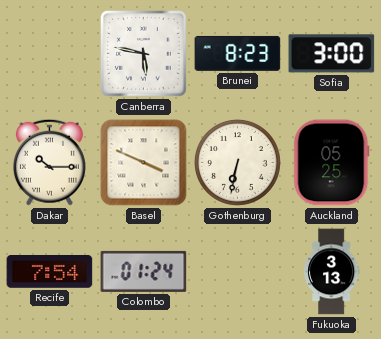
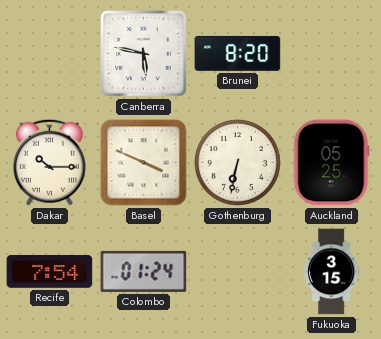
Brunei: 8:23 -> 8:20 (238, 53)
Sofia: 3:00 -> none (332, 54)
Fukuoka: 3:13 -> 3:15 (332, 272)
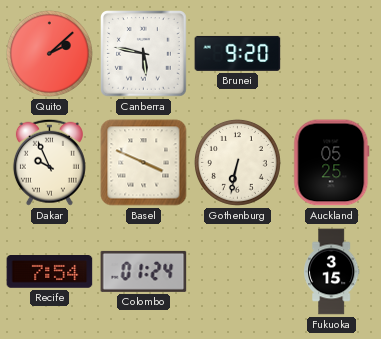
Quito: none -> 2:08 (49, 53)
Brunei: 8:20 -> 9:20 (238, 53)
Dakar: 10:15 -> 9:56 (49, 162)
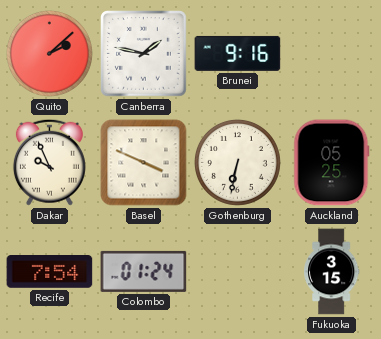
Canberra: 5:47 -> 1:47 (144, 54)
Brunei: 9:20 -> 9:16 (238, 53)
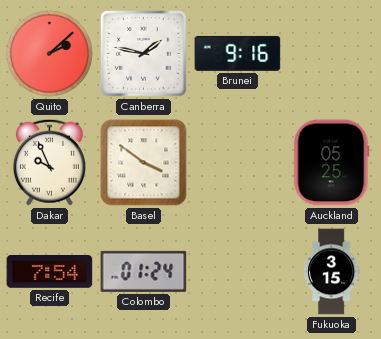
Basel: 3:49 -> 3:51 (144, 163)
Gothenburg: 6:32 -> none (237, 162)
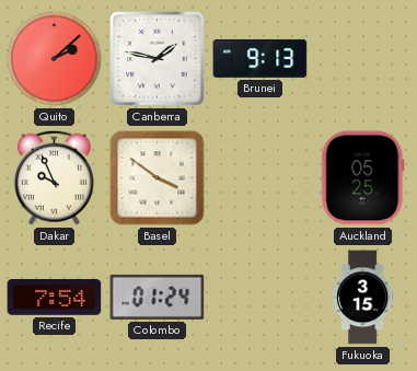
Brunei: 9:16 -> 9:13 (260, 58)
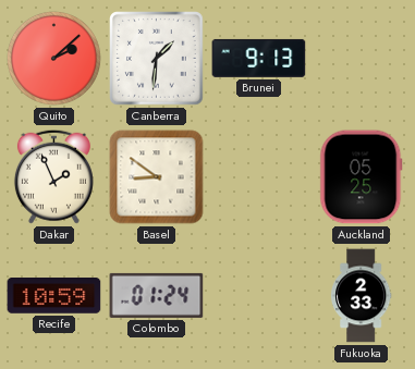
Canberra: 1:47 -> 1:31 (157, 59)
Dakar: 9:56 -> 1:56 (53, 176)
Basel: 3:51 -> 8:51 (157, 177)
Recife: 7:54 -> 10:59 (54, 296)
Fukuoka: 3:15 -> 2:33 (362, 296)
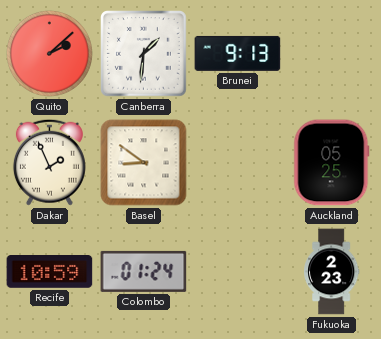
Fukuoka: 2:33 -> 2:23 (332, 272)
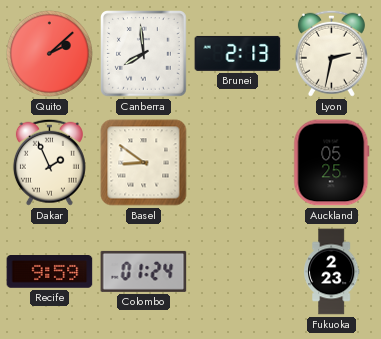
Canberra: 1:31 -> 7:59 (144, 54)
Brunei: 9:13 -> 2:13 (238, 53)
Lyon: none -> 2:32 (331, 53)
Recife: 10:59 -> 9:59 (50, 272)
